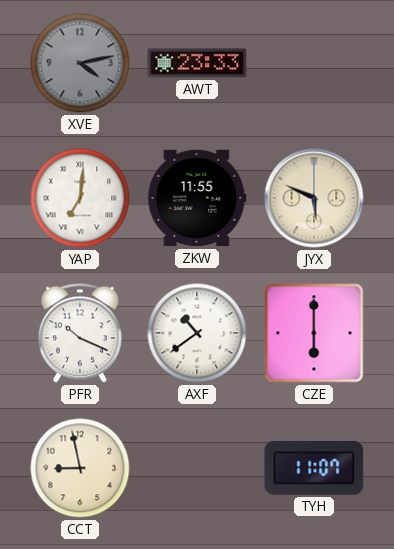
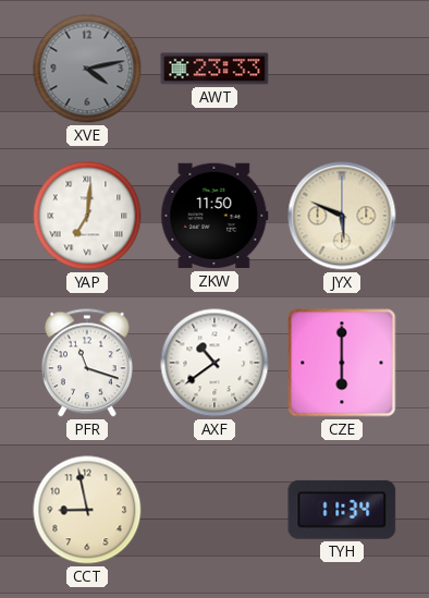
ZKW: 11:55 -> 11:50 (214, 216)
PFR: 10:19 -> 11:18 (87, 363)
TYH: 11:07 -> 11:34 (342, 510)
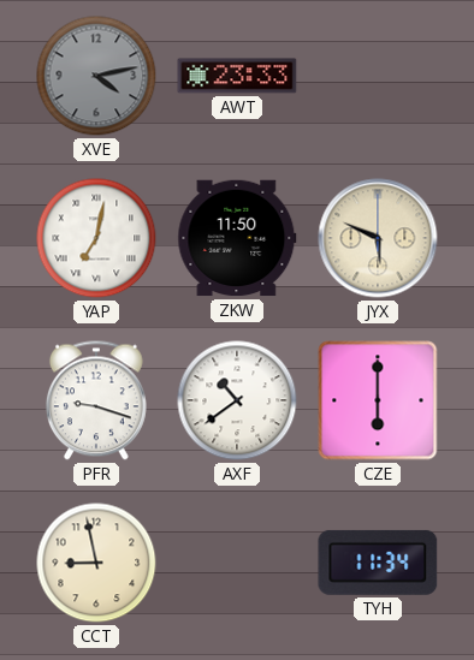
YAP: 7:01 -> 7:02 (96, 238)
PFR: 11:18 -> 9:18 (96, 400)
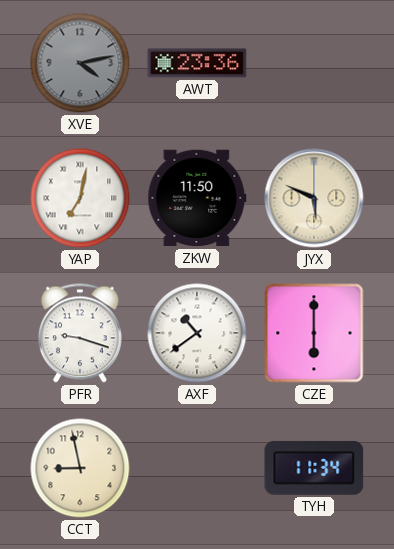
AWT: 23:33 -> 23:36 (197, 63)
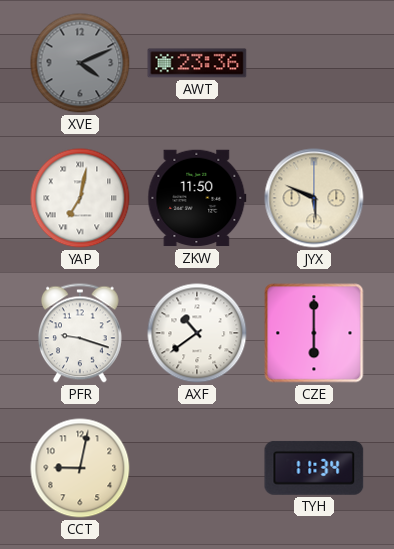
XVE: 4:13 -> 4:11 (80, 63)
CCT: 8:58 -> 9:02 (80, 468)
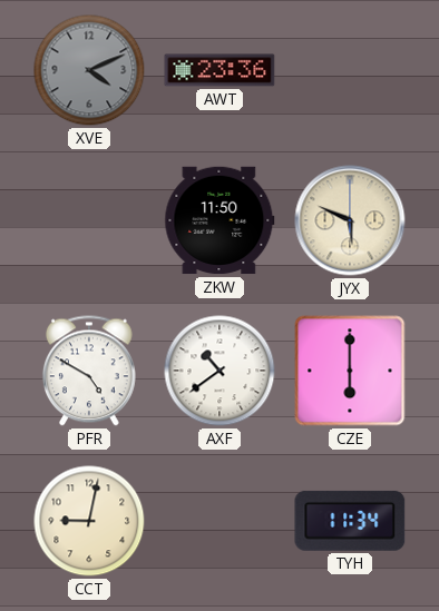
YAP: 7:02 -> none (80, 198)
PFR: 9:18 -> 4:50 (89, 371)
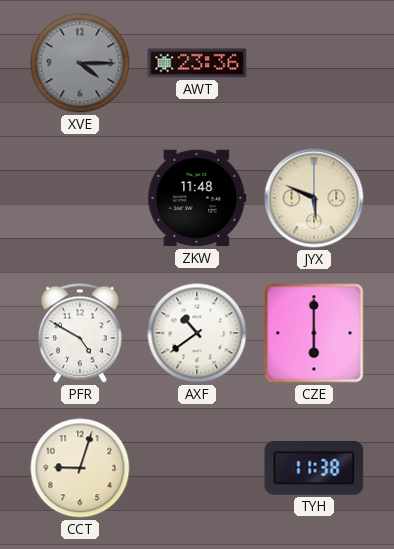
XVE: 4:11 -> 4:15 (80, 63)
ZKW: 11:50 -> 11:48 (197, 198)
CCT: 9:02 -> 9:03 (80, 468)
TYH: 11:34 -> 11:38 (314, 468)
